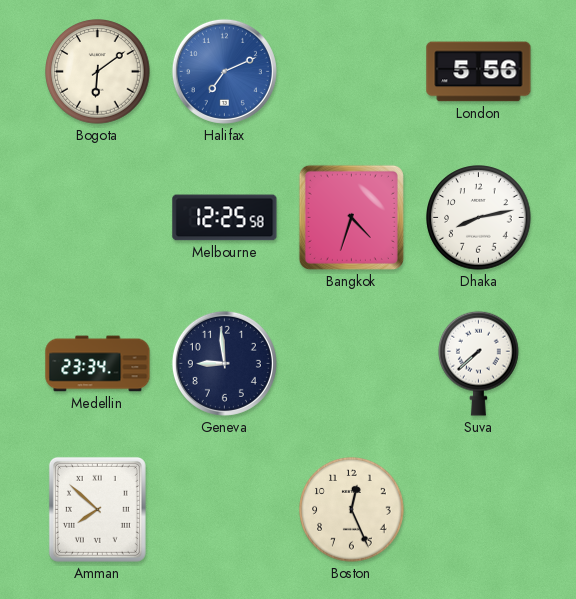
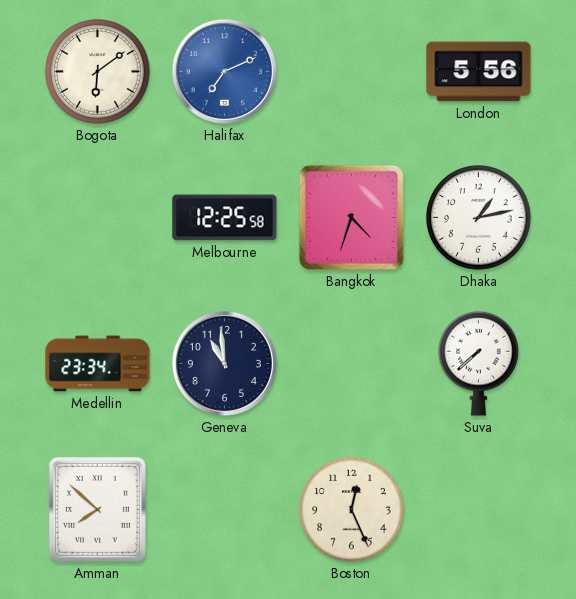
Dhaka: 8:13 -> 1:13 (479, 218)
Geneva: 8:59 -> 10:59 (224, 363)
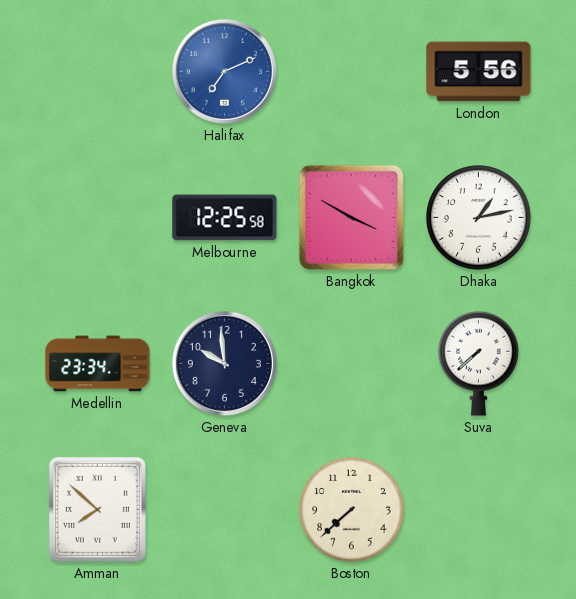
Bogota: 6:09 -> none (98, 72)
Bangkok: 4:33 -> 3:50 (351, 217)
Geneva: 10:59 -> 9:59 (224, 363)
Boston: 12:26 -> 7:38 (352, 510)
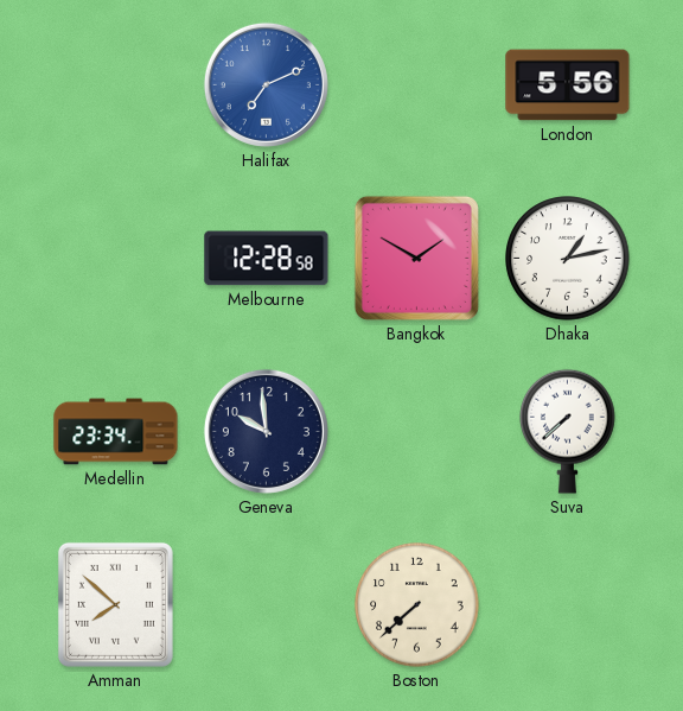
Melbourne: 12:25 -> 12:28 (267, 259)
Bangkok: 3:50 -> 1:50 (416, 258)
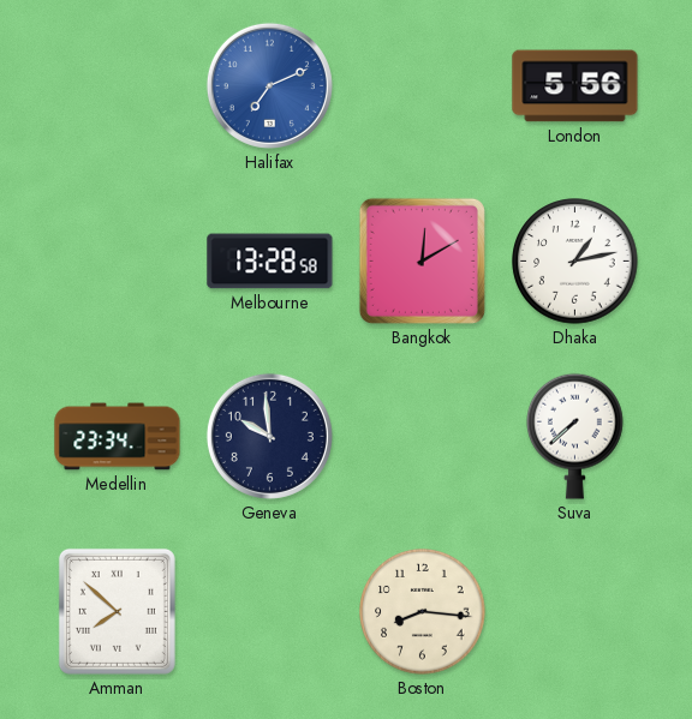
Melbourne: 12:28 -> 13:28 (270, 262)
Bangkok: 1:50 -> 12:10 (422, 260)
Boston: 7:38 -> 8:16 (423, 612)
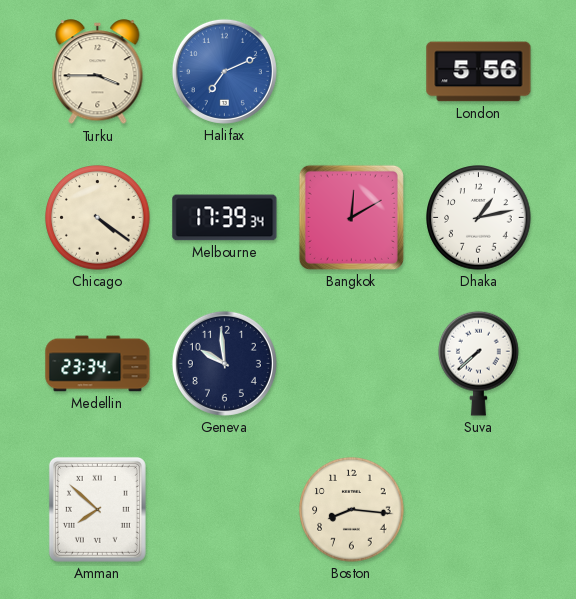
Turku: none -> 3:45 (98, 72)
Chicago: none -> 4:21 (98, 218)
Melbourne: 13:28 -> 17:39 (225, 218)
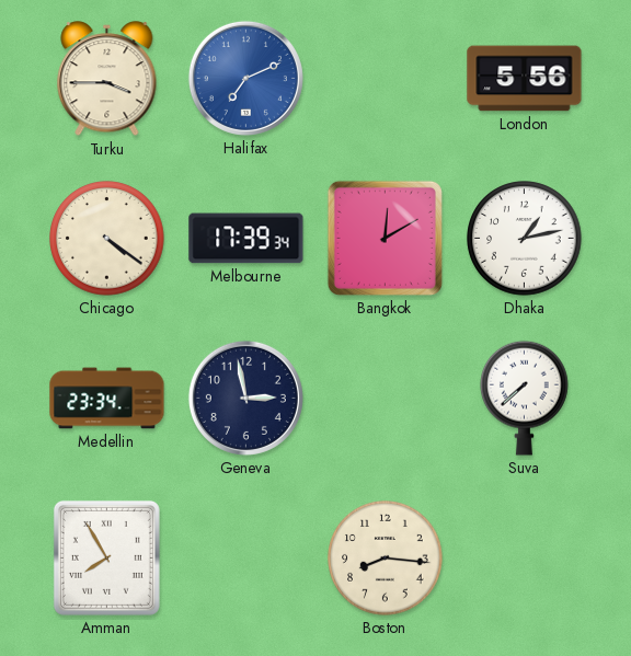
Geneva: 9:59 -> 2:58 (245, 398)
Amman: 7:52 -> 7:55 (106, 557)
